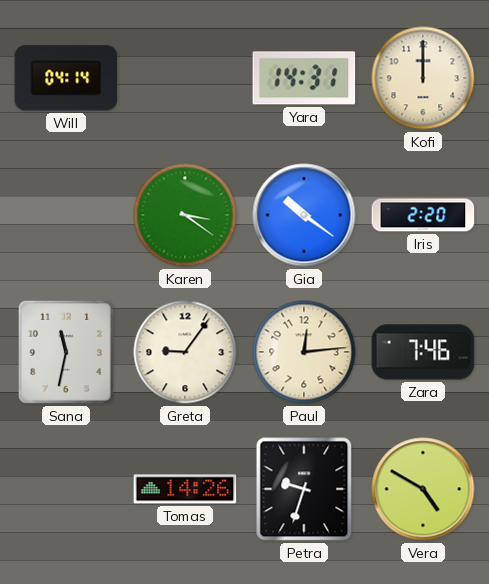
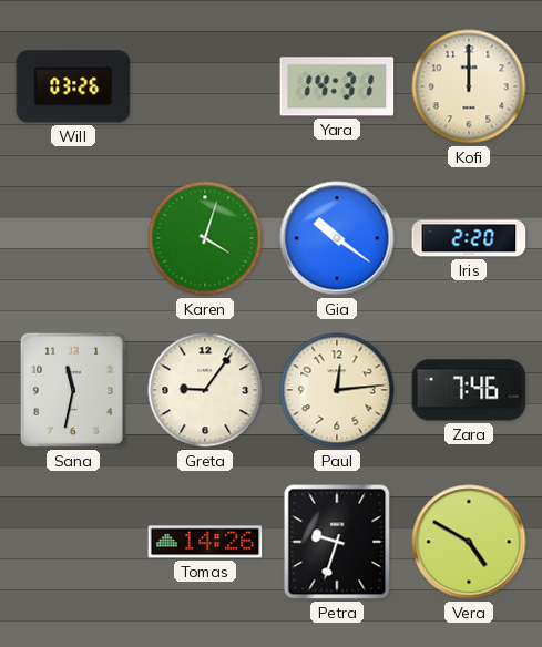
Will: 04:14 -> 03:26 (73, 86)
Karen: 3:21 -> 4:03 (205, 238)
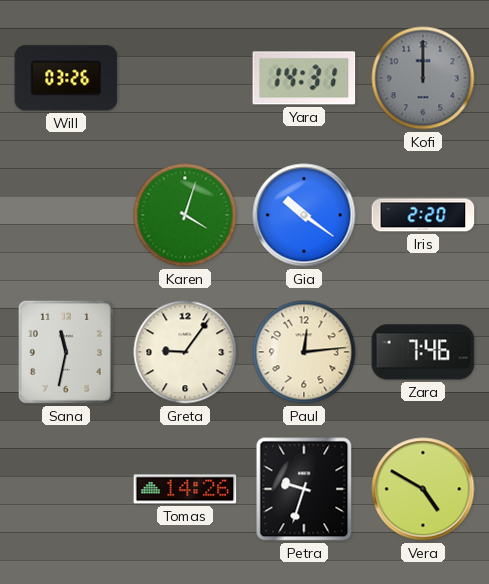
Kofi dial: cream -> grey (423, 78)
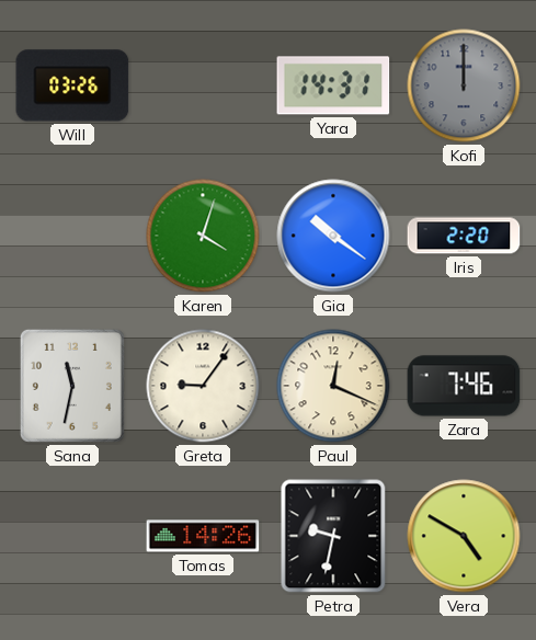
Paul: 12:14 -> 12:19 (333, 386)
Petra: 9:33 -> 9:32 (333, 536)
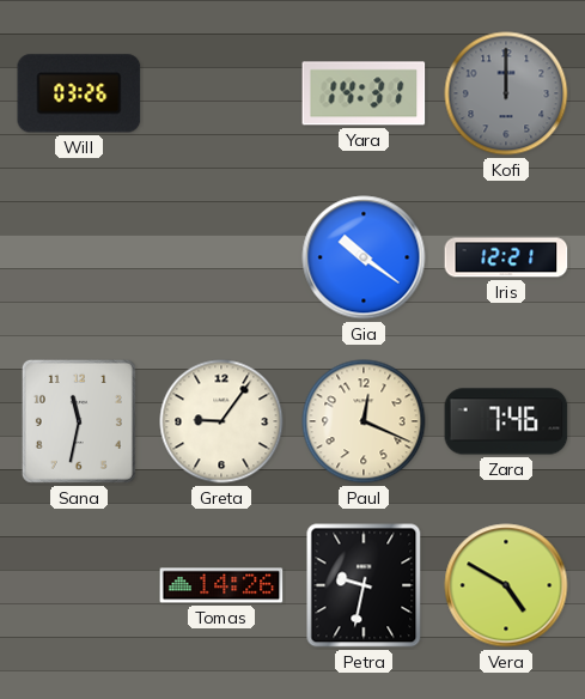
Karen: 4:03 -> none (203, 236)
Iris: 2:20 -> 12:21 (506, 257)
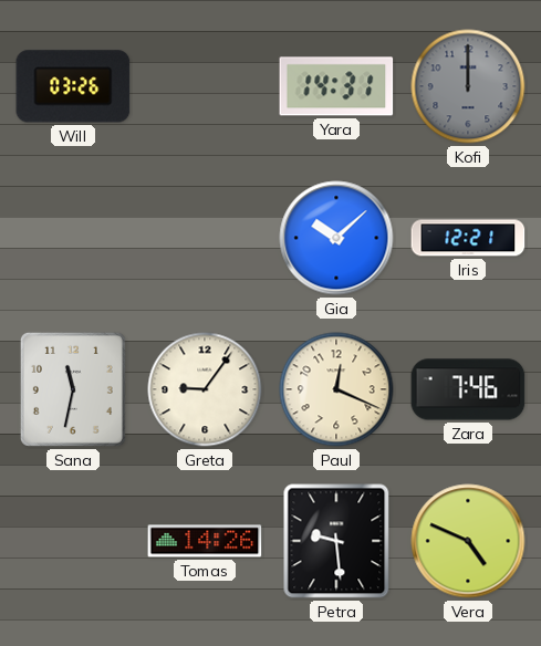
Gia: 10:21 -> 10:08 (336, 238)
Petra: 9:32 -> 9:29 (336, 541)
Vera: 4:50 -> 4:49 (468, 541)
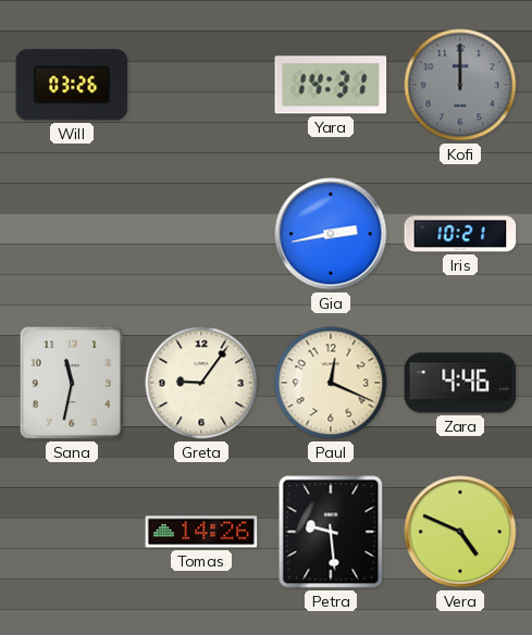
Gia: 10:08 -> 2:43 (331, 234)
Iris: 12:21 -> 10:21 (460, 234)
Zara: 7:46 -> 4:46 (460, 383)
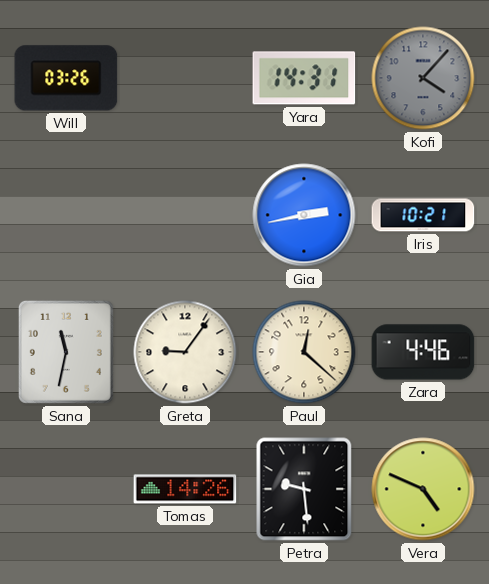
Kofi: 12:00 -> 4:07 (423, 78)
Paul: 12:19 -> 12:22 (304, 352)
